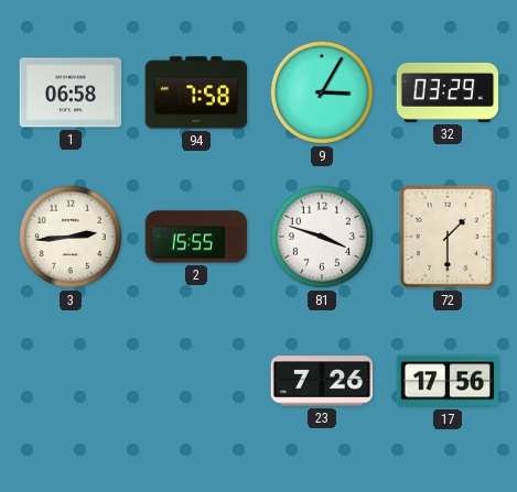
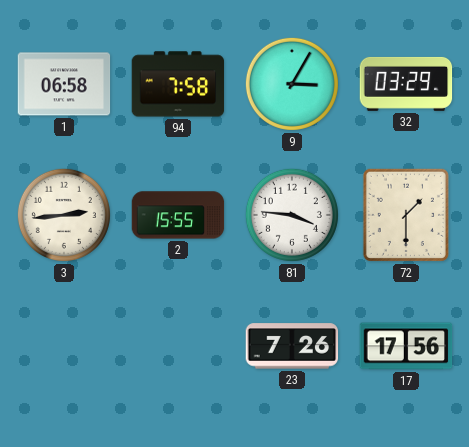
81: 3:48 -> 3:46 (292, 215)
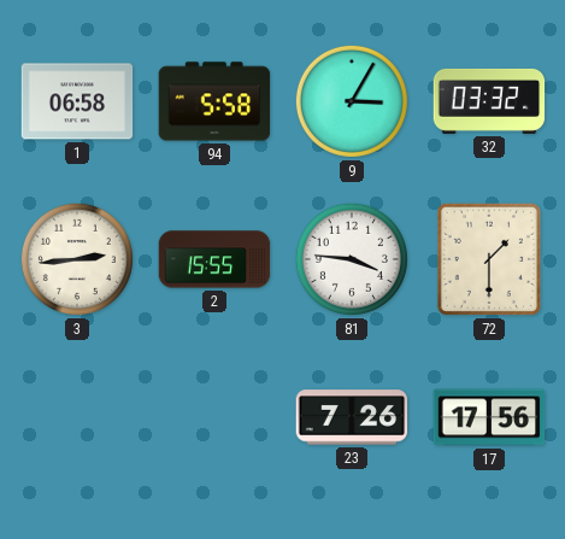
94: 7:58 -> 5:58 (214, 101)
32: 03:29 -> 03:32 (489, 101)
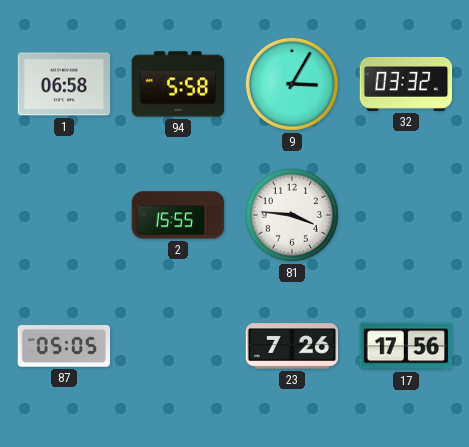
3: 2:44 -> none (77, 259)
72: 1:30 -> none (489, 259)
87: none -> 05:05 (64, 347)
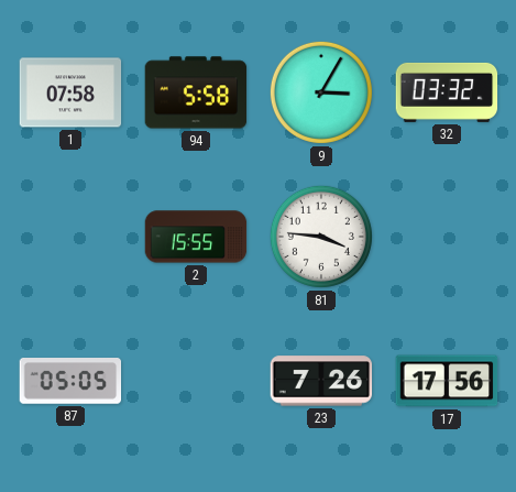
1: 06:58 -> 07:58 (70, 92)
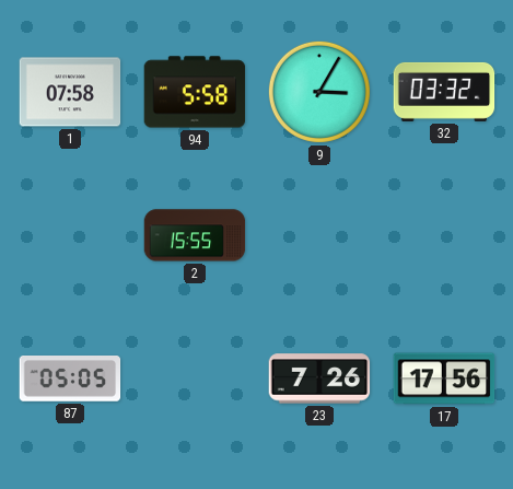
81: 3:46 -> none (321, 237)
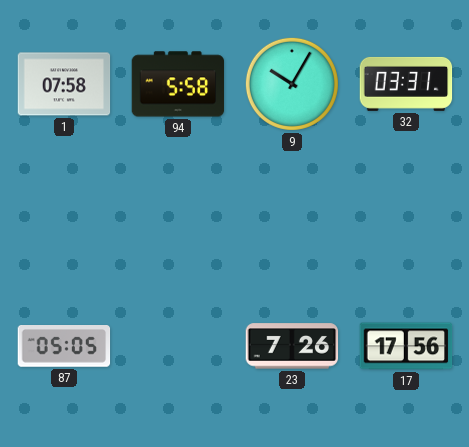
9: 3:05 -> 10:05 (292, 84)
32: 03:32 -> 03:31 (406, 84)
2: 15:55 -> none (195, 235)
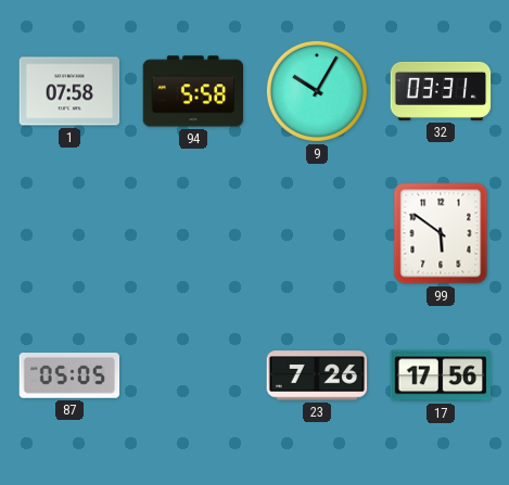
99: none -> 5:51 (441, 233)
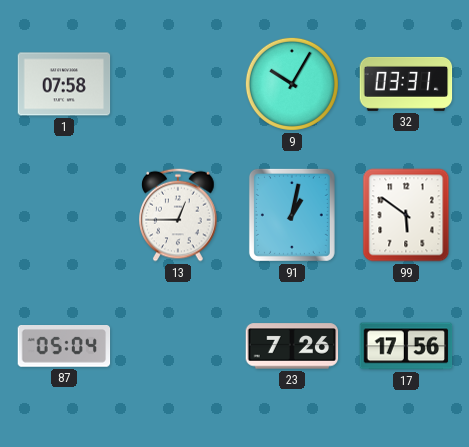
94: 5:58 -> none (193, 91)
13: none -> 12:45 (178, 215)
91: none -> 1:02 (292, 215)
87: 05:05 -> 05:04 (64, 347)
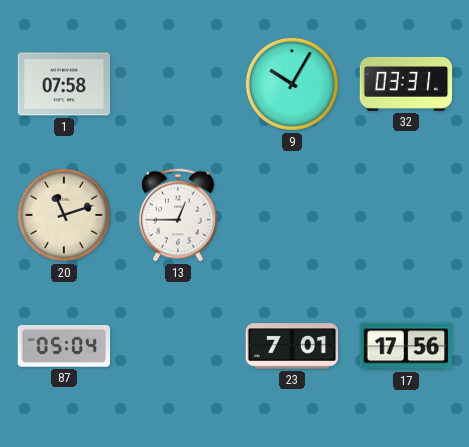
20: none -> 11:12 (64, 215)
91: 1:02 -> none (292, 215)
99: 5:51 -> none (406, 215)
23: 7:26 -> 7:01 (292, 346)
